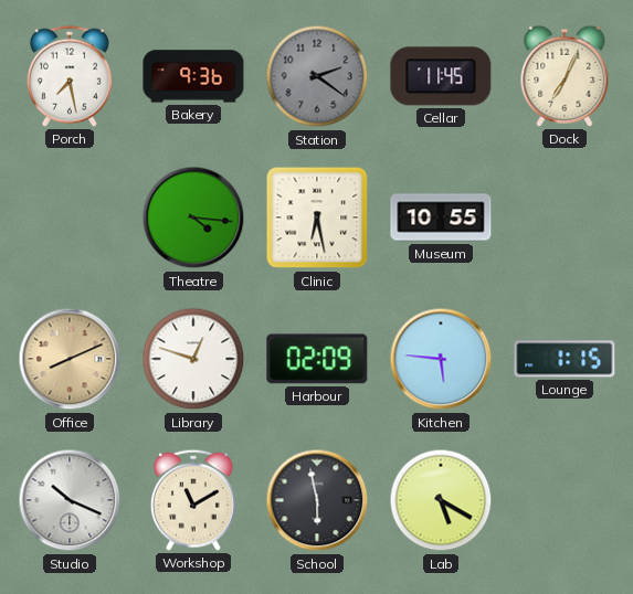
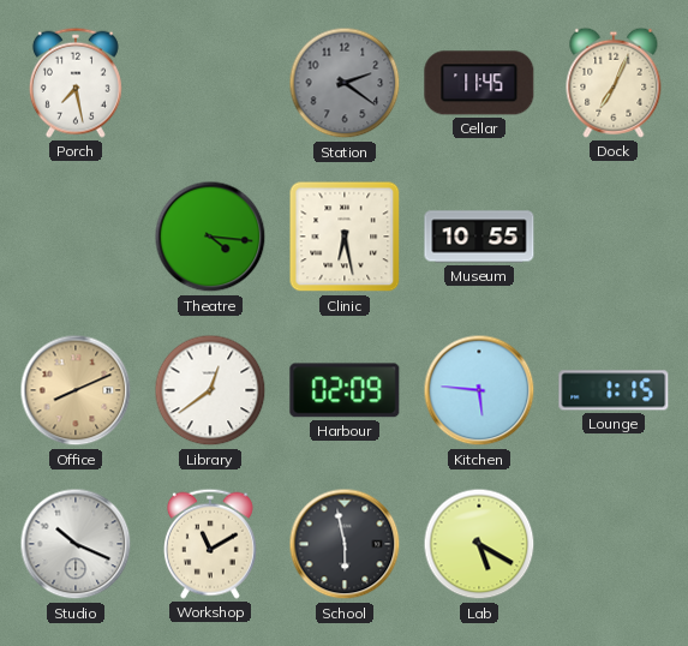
Bakery: 9:36 -> none (193, 76)
Library: 12:48 -> 12:39 (210, 390)
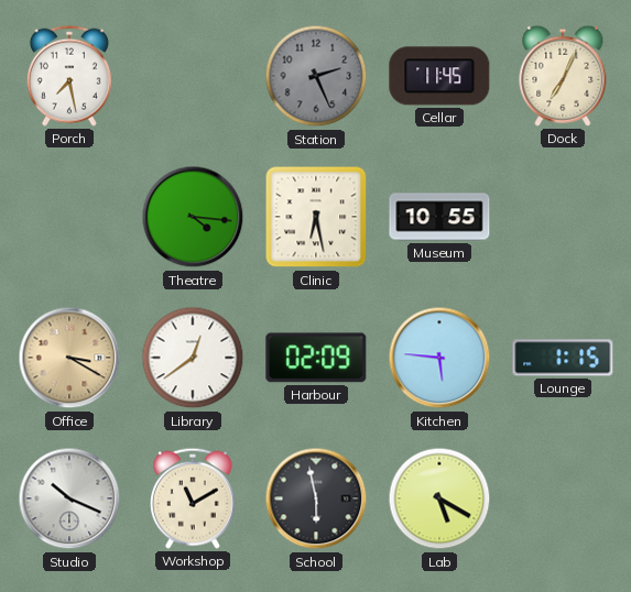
Station: 2:21 -> 2:26 (316, 76)
Office: 8:11 -> 3:20 (69, 358)
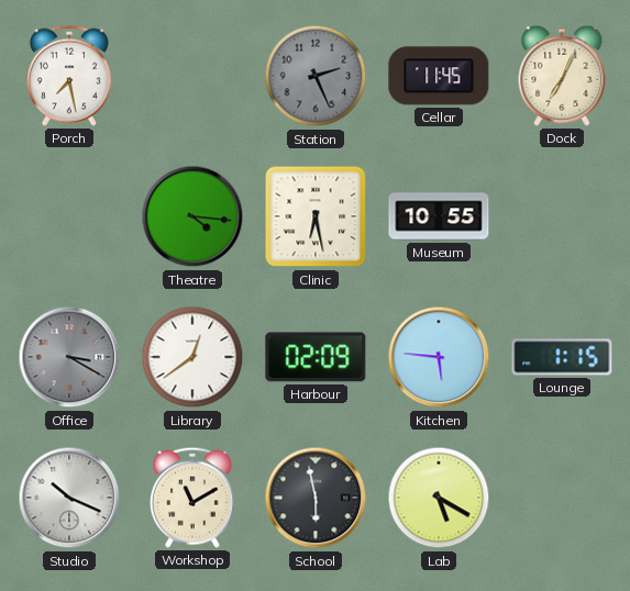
Office dial: champagne -> grey (69, 357)
